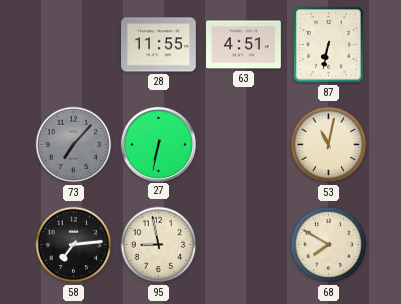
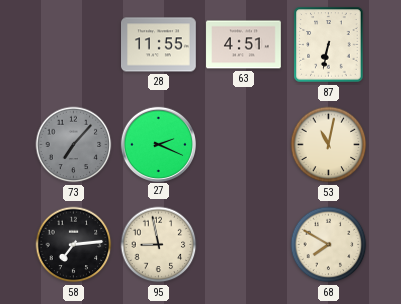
27: 6:32 -> 2:19 (158, 144)
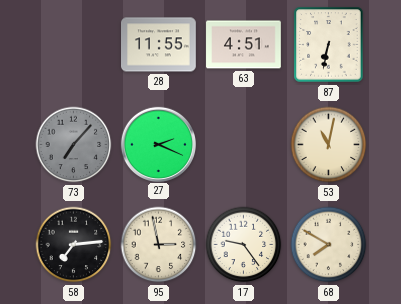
95: 8:58 -> 2:58 (159, 245)
17: none -> 9:24 (244, 245)
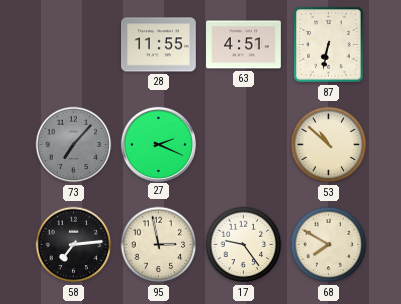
53: 11:02 -> 10:52 (329, 145)
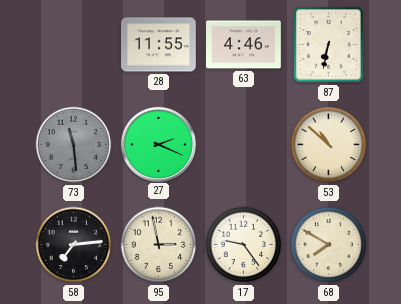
63: 4:51 -> 4:46 (244, 45)
73: 7:07 -> 11:29 (74, 145)
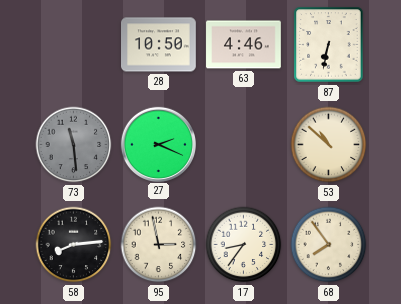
28: 11:55 -> 10:50 (159, 45)
58: 7:14 -> 8:14 (74, 245)
17: 9:24 -> 8:36 (244, 245)
68: 7:50 -> 7:54 (329, 245)
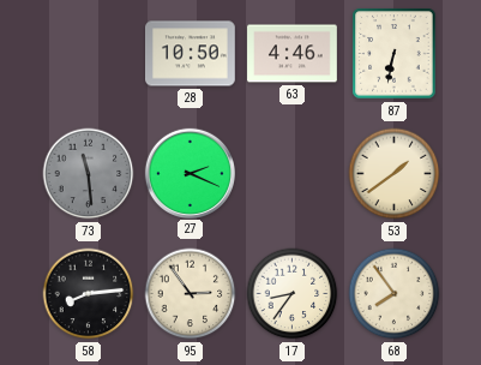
53: 10:52 -> 1:39 (395, 174)
95: 2:58 -> 2:54 (191, 294)
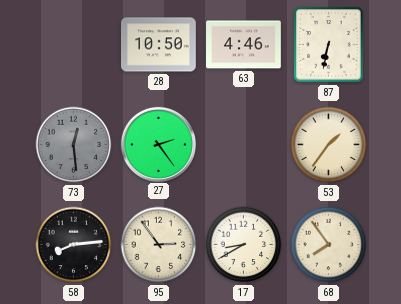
73: 11:29 -> 12:29 (74, 145)
27: 2:19 -> 2:24 (158, 144)
53: 1:39 -> 1:36 (329, 145)
17: 8:36 -> 8:40 (244, 245)
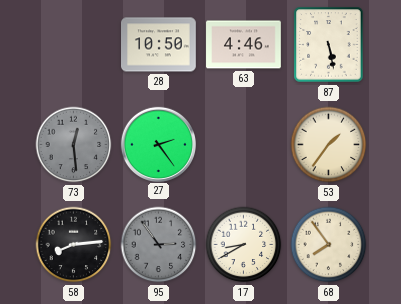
87: 6:32 -> 5:28 (329, 45)
95 dial: cream -> grey (159, 245)
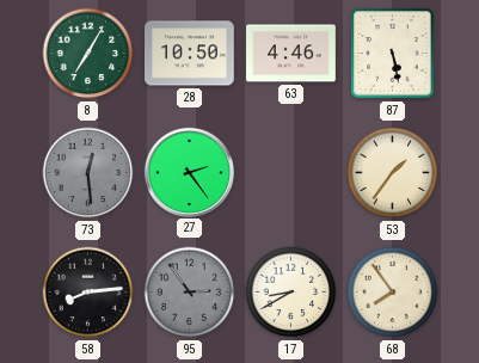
8: none -> 7:05 (88, 54)
